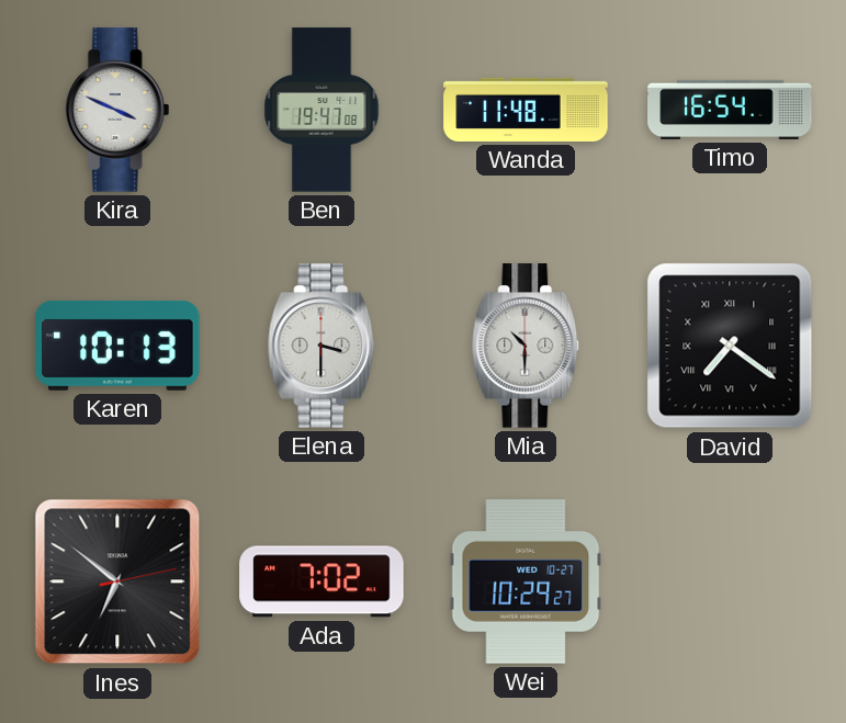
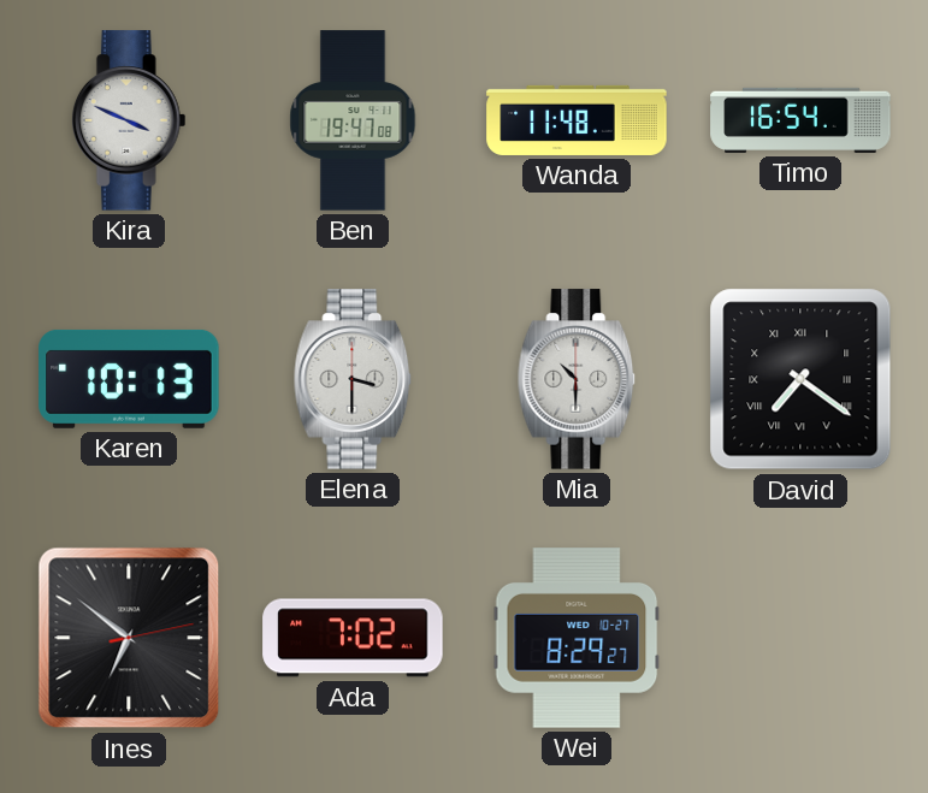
Wei: 10:29 -> 8:29 (577, 638)
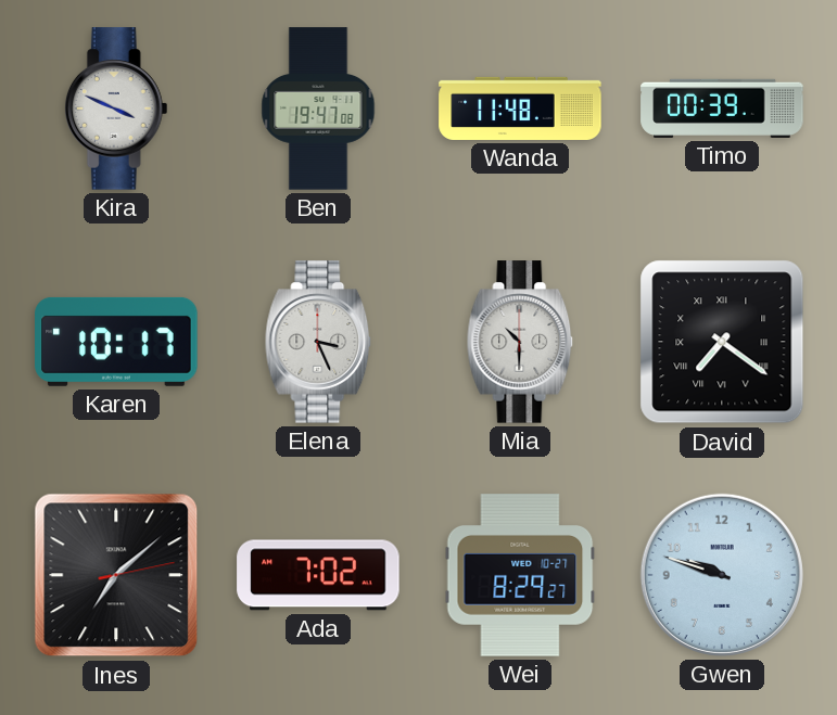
Timo: 16:54 -> 00:39 (722, 108)
Karen: 10:13 -> 10:17 (116, 342)
Elena: 3:30 -> 3:26 (318, 342)
Ines: 6:51 -> 7:08 (116, 575)
Gwen: none -> 9:48 (722, 575)
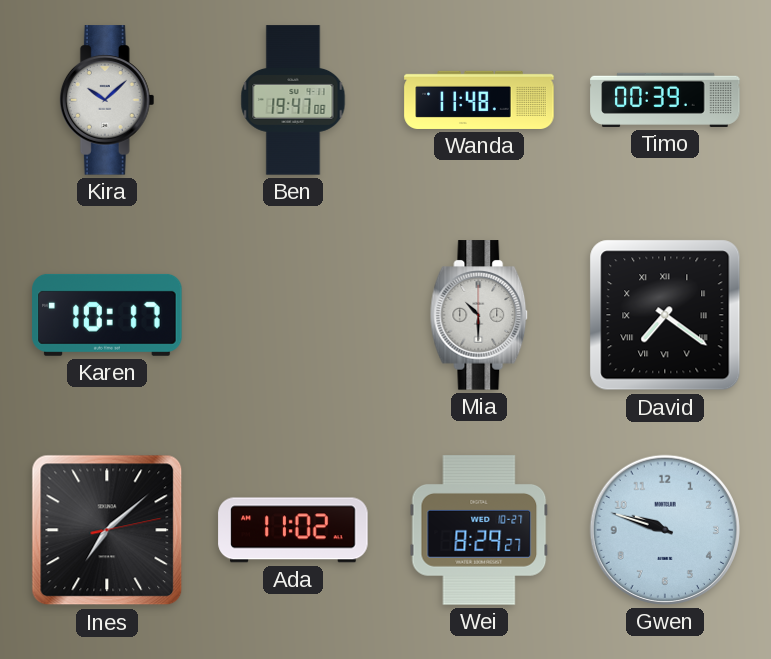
Kira: 3:49 -> 10:08 (107, 100)
Elena: 3:26 -> none (318, 342)
Ada: 7:02 -> 11:02 (293, 530)
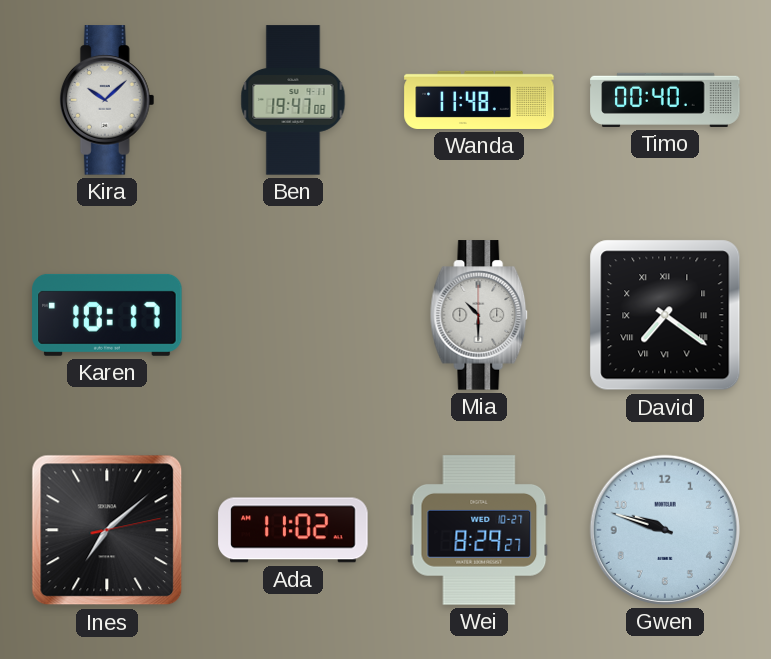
Timo: 00:39 -> 00:40 (665, 100)
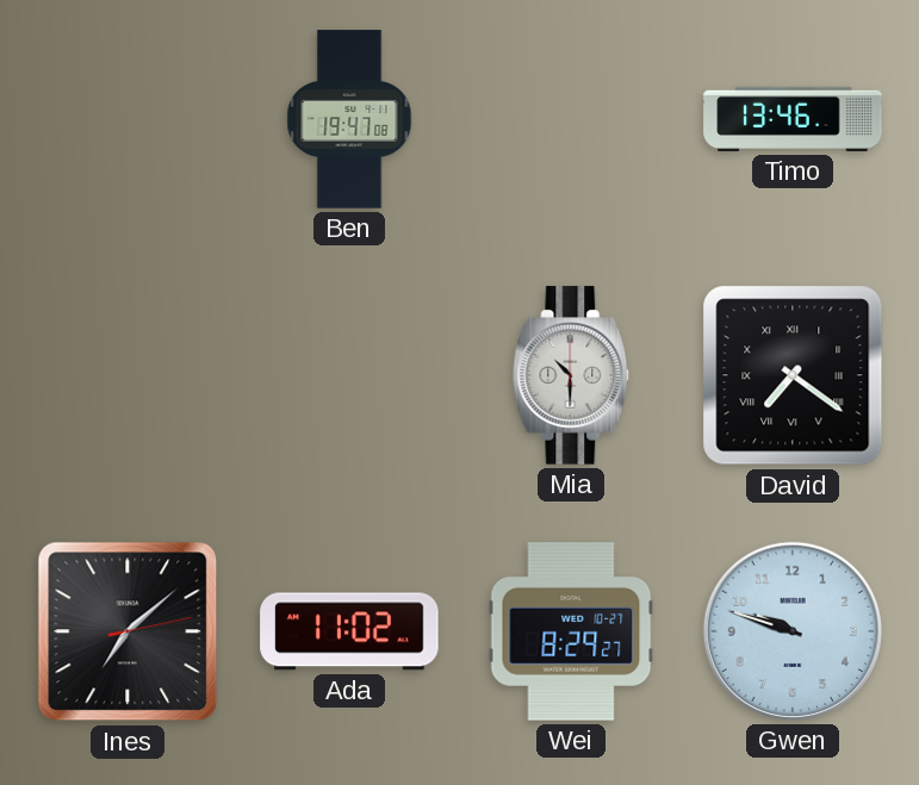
Kira: 10:08 -> none (107, 100)
Wanda: 11:48 -> none (479, 100)
Timo: 00:40 -> 13:46 (793, 119)
Karen: 10:17 -> none (107, 315)
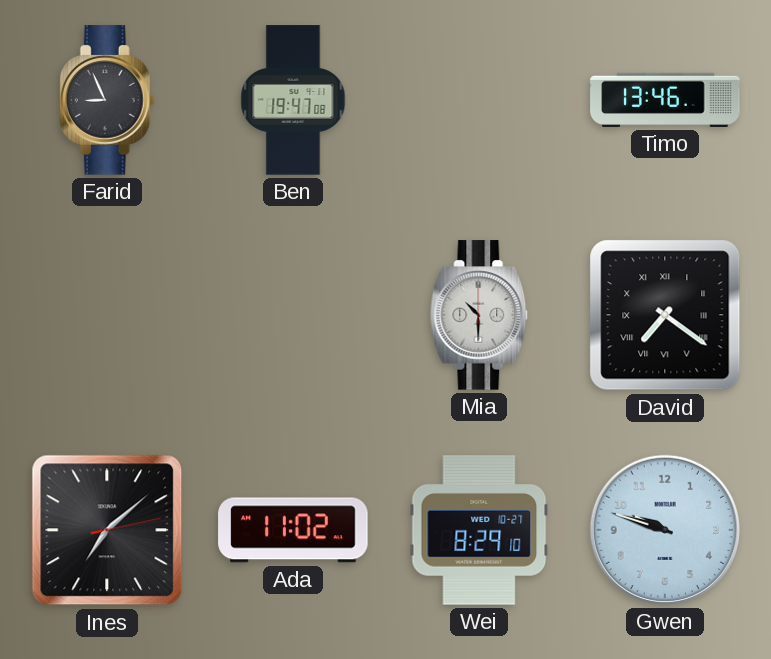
Farid: none -> 8:56 (107, 100)
Wei: 8:29:27 -> 8:29:10 (479, 530)
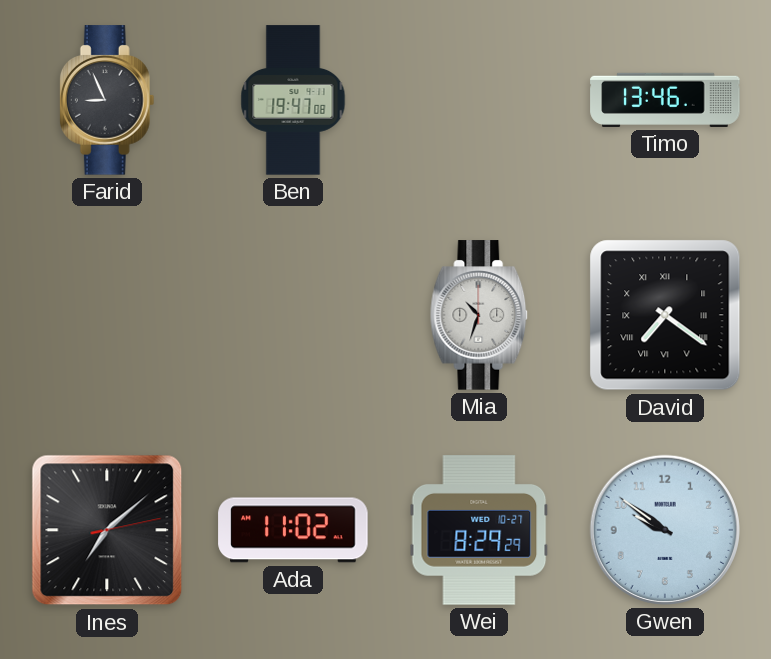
Mia: 10:30 -> 10:33 (479, 315)
Wei: 8:29:10 -> 8:29:29 (479, 530)
Gwen: 9:48 -> 9:51 (665, 530)
